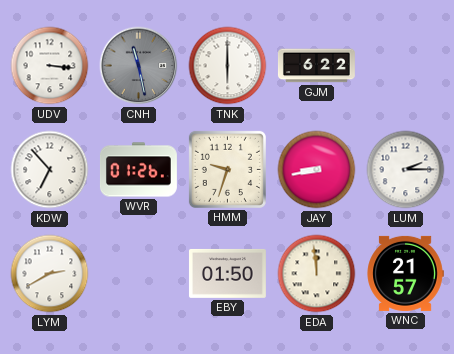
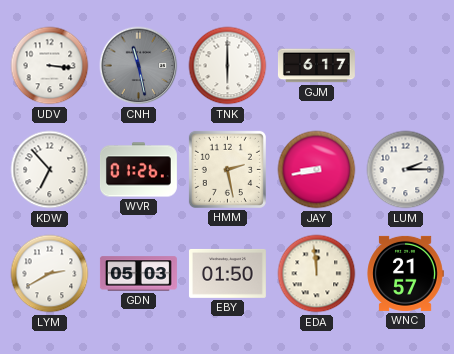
GJM: 6:22 -> 6:17 (316, 66)
HMM: 9:33 -> 2:28 (227, 169)
GDN: none -> 05:03 (138, 274)
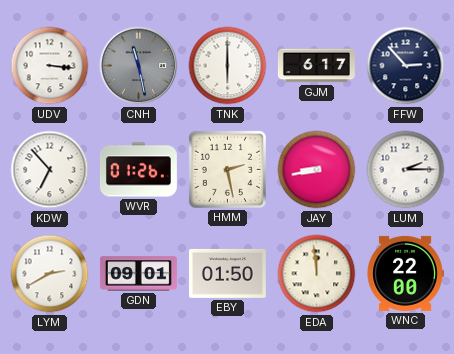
FFW: none -> 2:53 (406, 66)
GDN: 05:03 -> 09:01 (138, 274)
WNC: 21:57 -> 22:00 (405, 273)
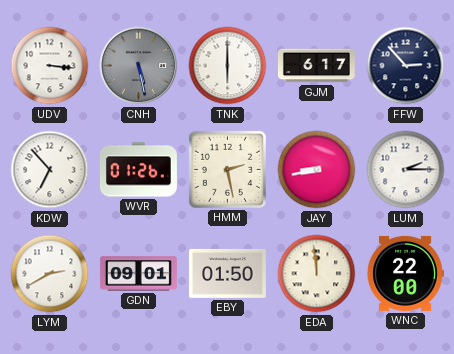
CNH: 11:28 -> 5:28 (139, 66)
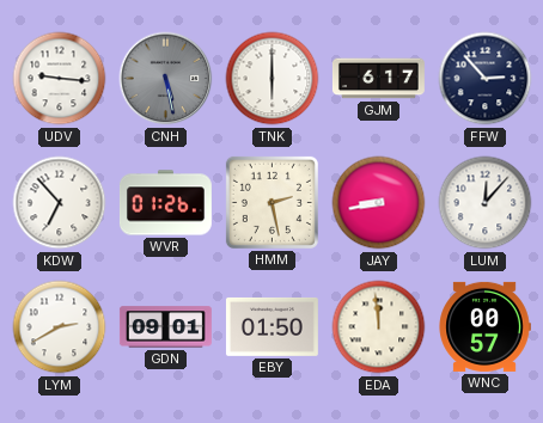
UDV: 3:16 -> 9:16 (60, 79)
LUM: 2:15 -> 12:07 (486, 203)
WNC: 22:00 -> 00:57 (484, 326)
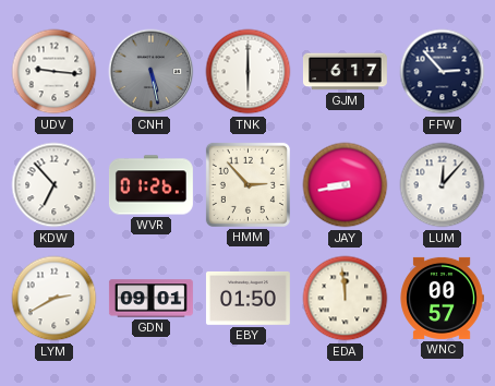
HMM: 2:28 -> 2:53 (247, 184)
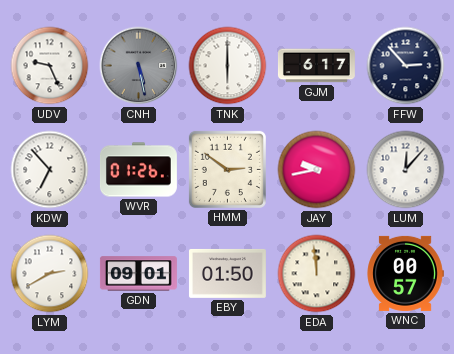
UDV: 9:16 -> 9:26 (50, 66)
HMM: 2:53 -> 2:51 (227, 169)
JAY: 8:43 -> 9:43 (317, 170)
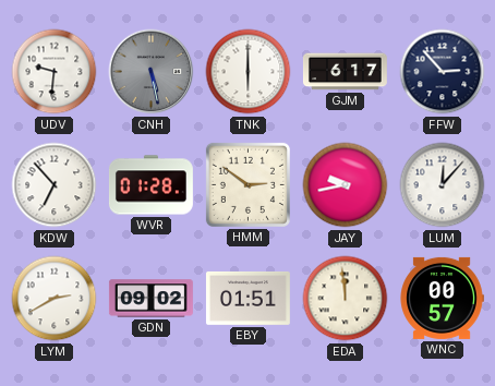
UDV: 9:26 -> 9:31 (55, 72)
WVR: 01:26 -> 01:28 (150, 185)
GDN: 09:01 -> 09:02 (150, 299)
EBY: 01:50 -> 01:51 (247, 298)
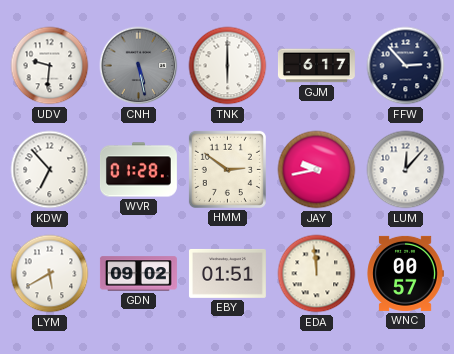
LYM: 2:40 -> 5:40 (50, 274)
